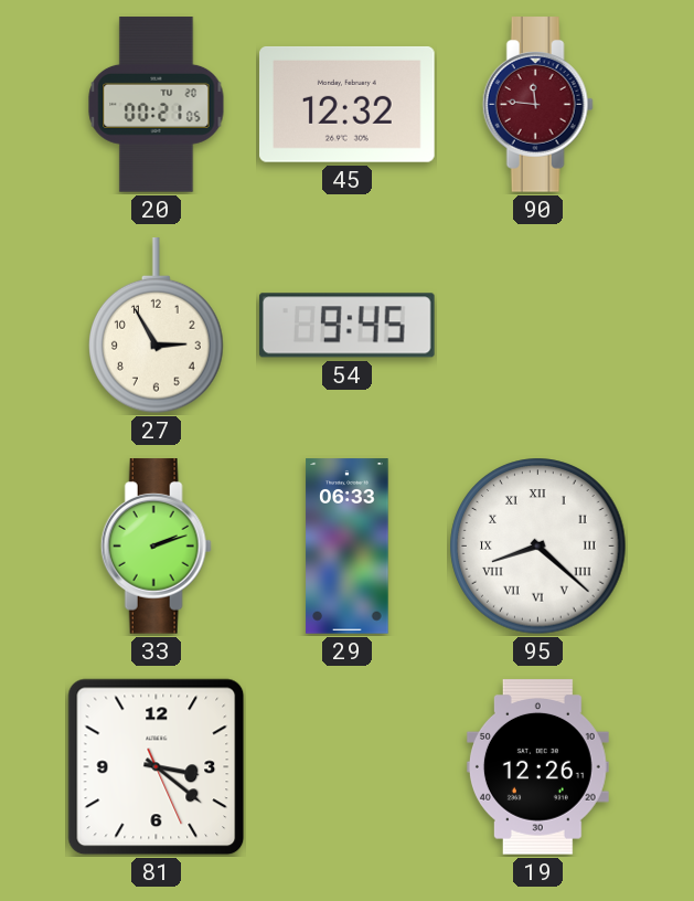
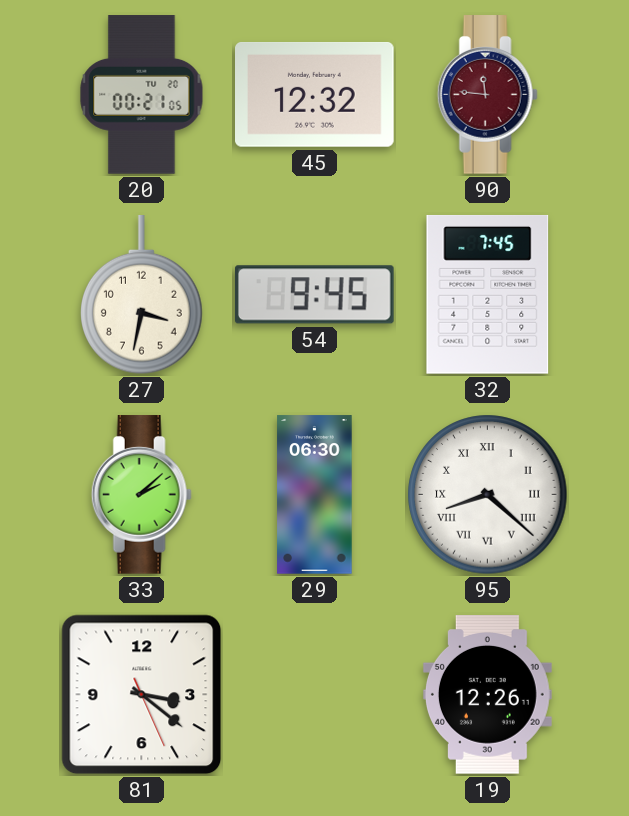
27: 2:55 -> 3:32 (142, 296)
32: none -> 7:45 (488, 294)
33: 2:12 -> 2:08 (141, 495)
29: 06:33 -> 06:30 (315, 495)
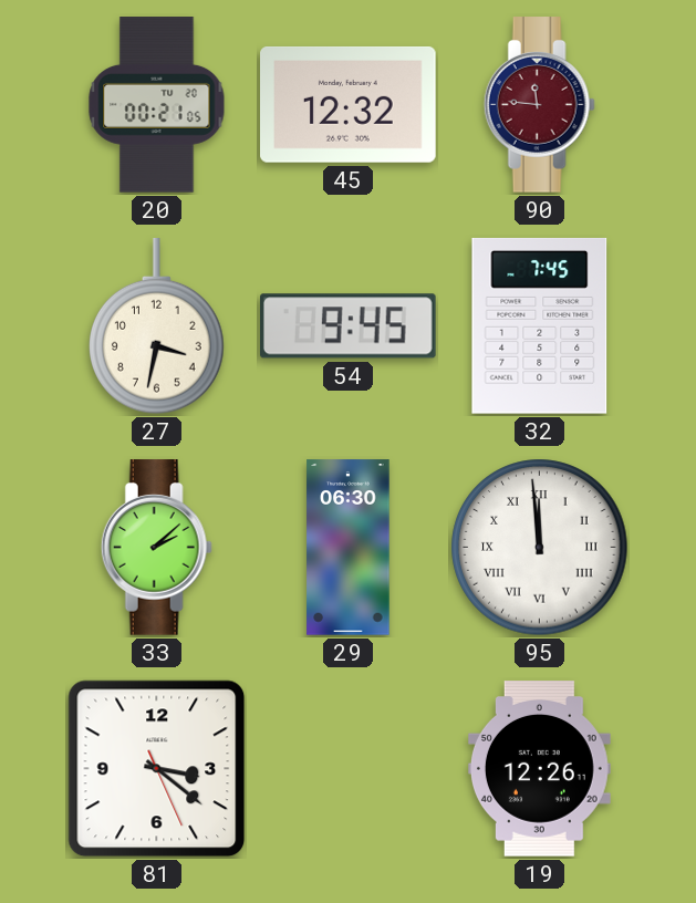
95: 8:22 -> 11:59 (540, 548)
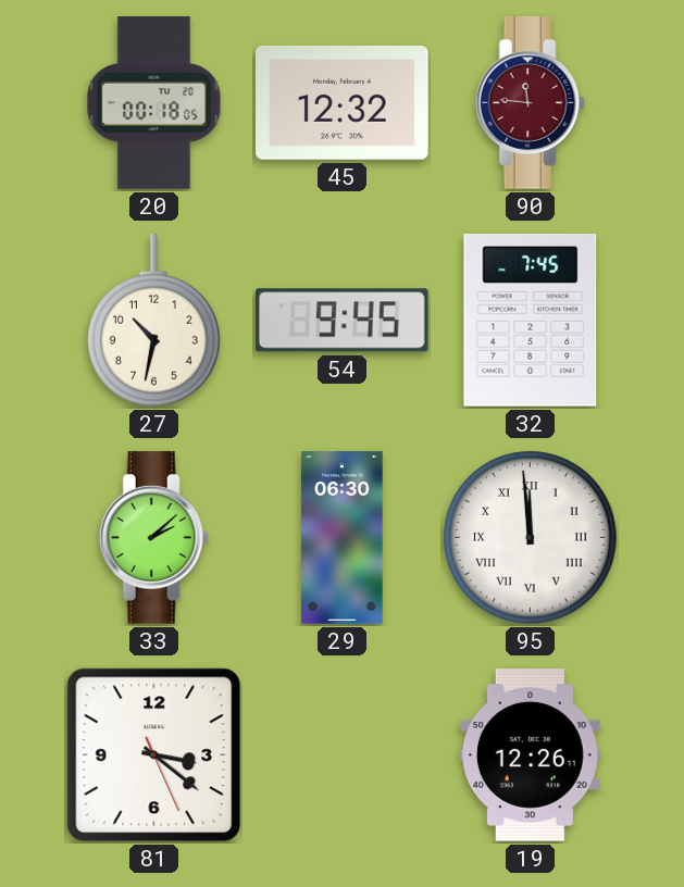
20: 00:21 -> 00:18 (154, 103)
27: 3:32 -> 10:32 (154, 322)
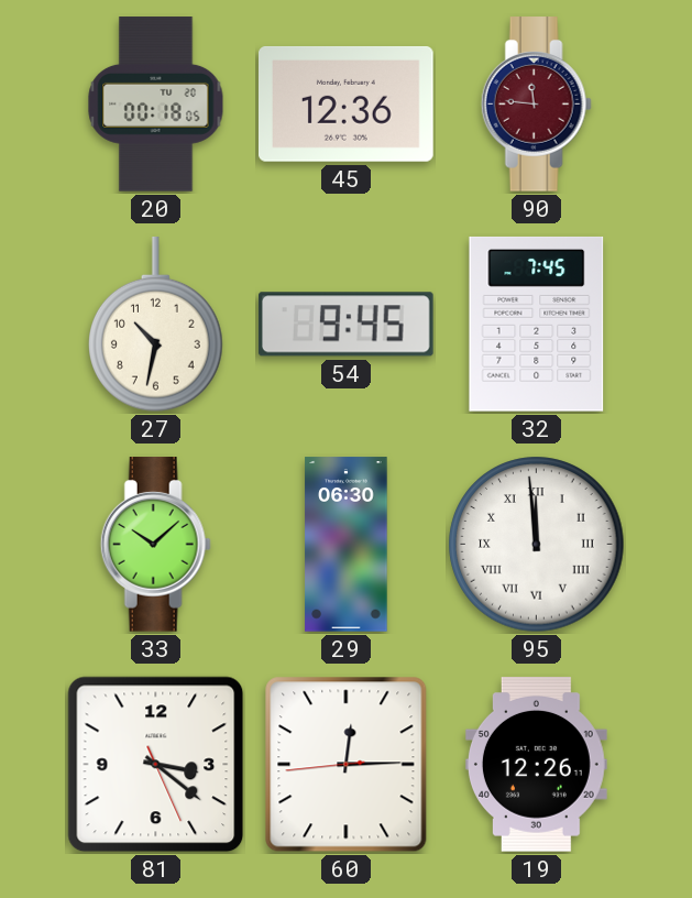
45: 12:32 -> 12:36 (347, 103)
33: 2:08 -> 10:08 (155, 545)
60: none -> 12:14 (347, 765)
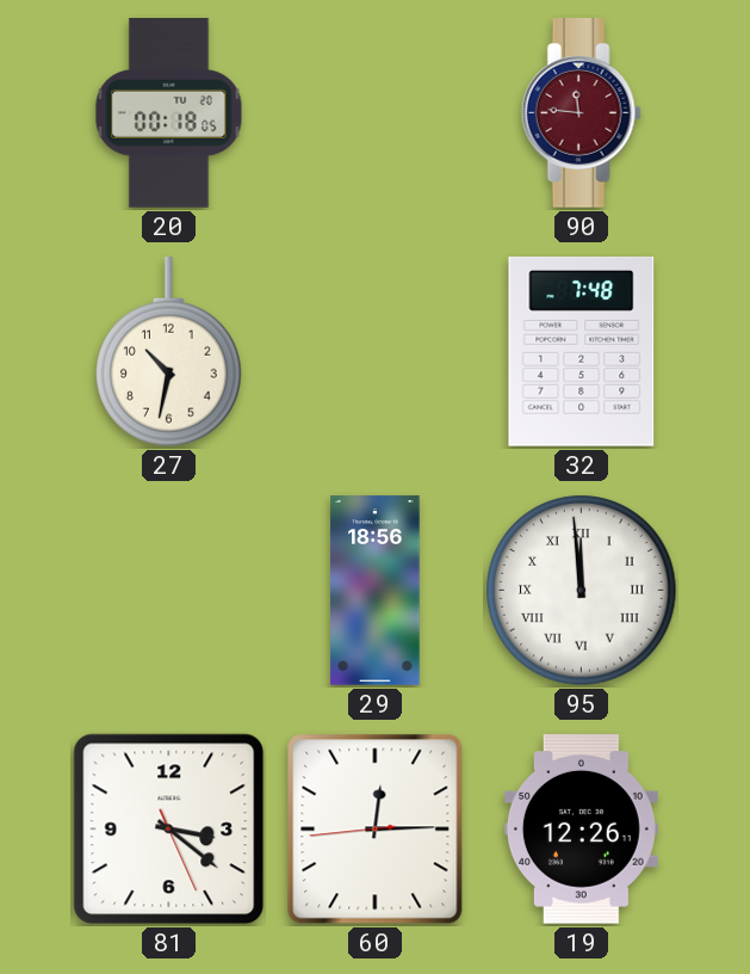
45: 12:36 -> none (347, 103)
54: 9:45 -> none (347, 325)
32: 7:45 -> 7:48 (582, 351)
33: 10:08 -> none (155, 545)
29: 06:30 -> 18:56 (376, 591)
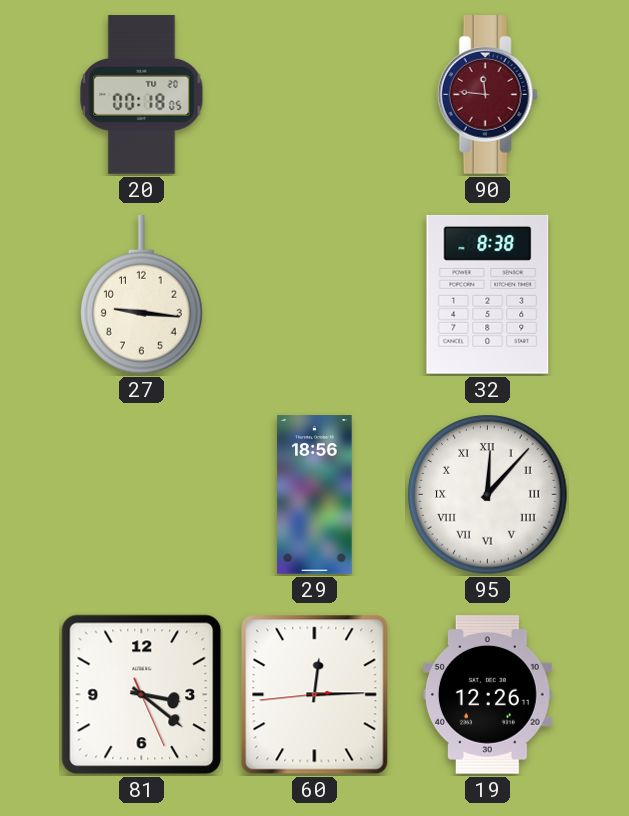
27: 10:32 -> 9:16 (142, 296)
32: 7:48 -> 8:38 (488, 294)
95: 11:59 -> 12:07 (488, 495)
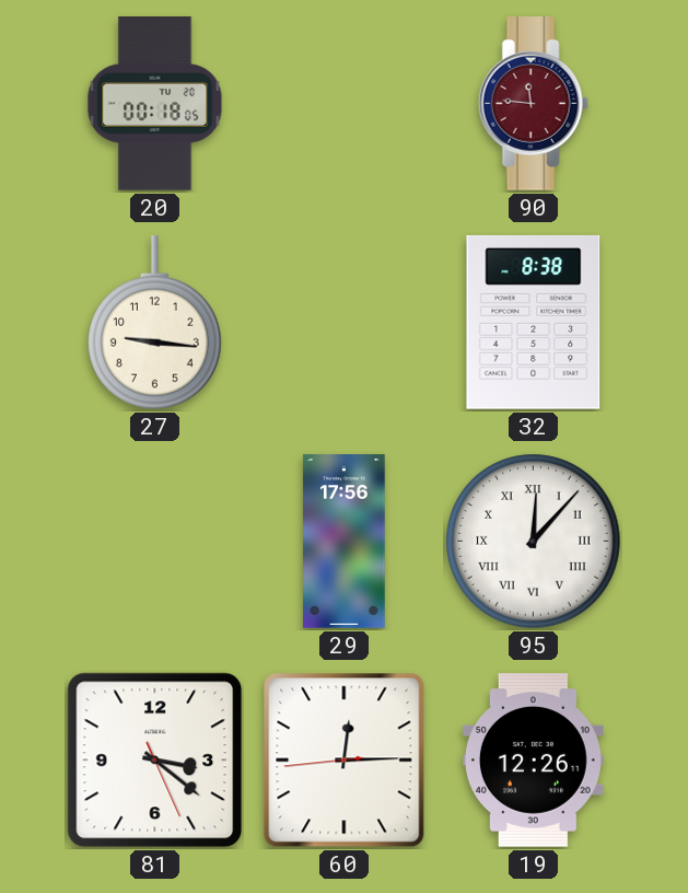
29: 18:56 -> 17:56 (345, 542)
